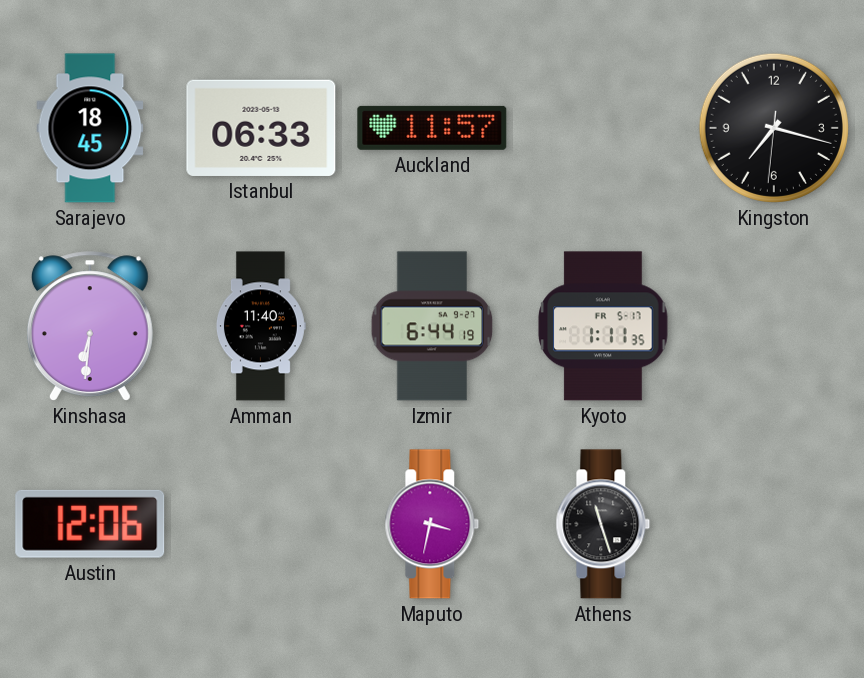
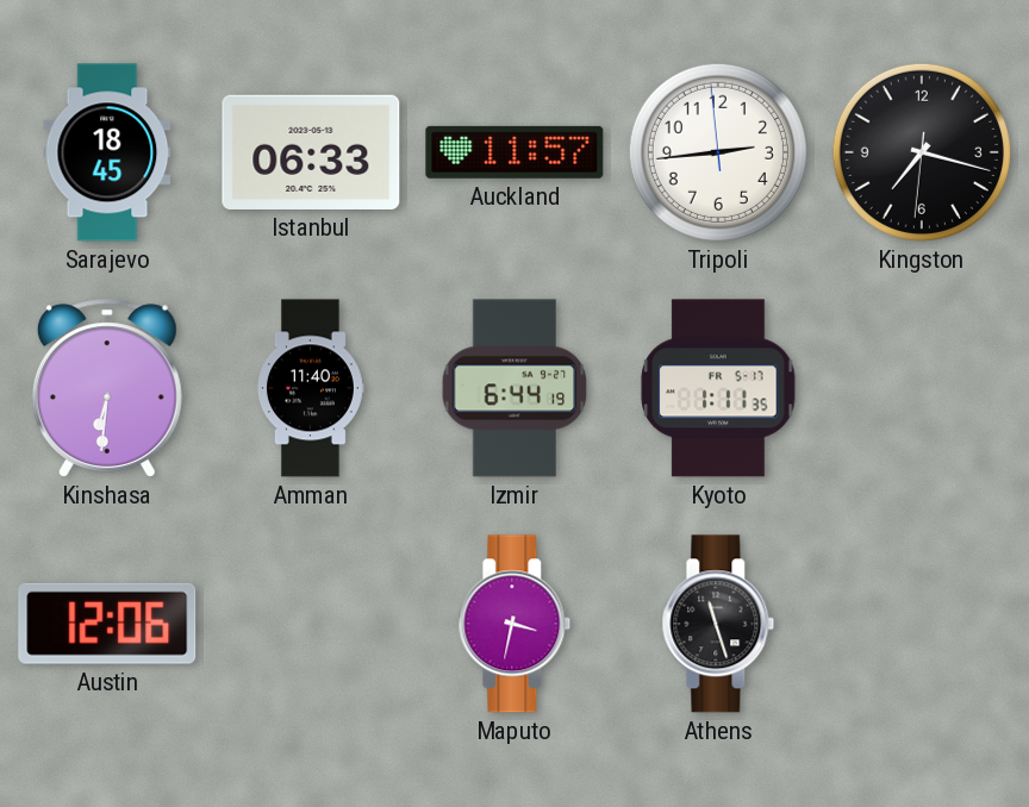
Tripoli: none -> 2:43 (718, 152)
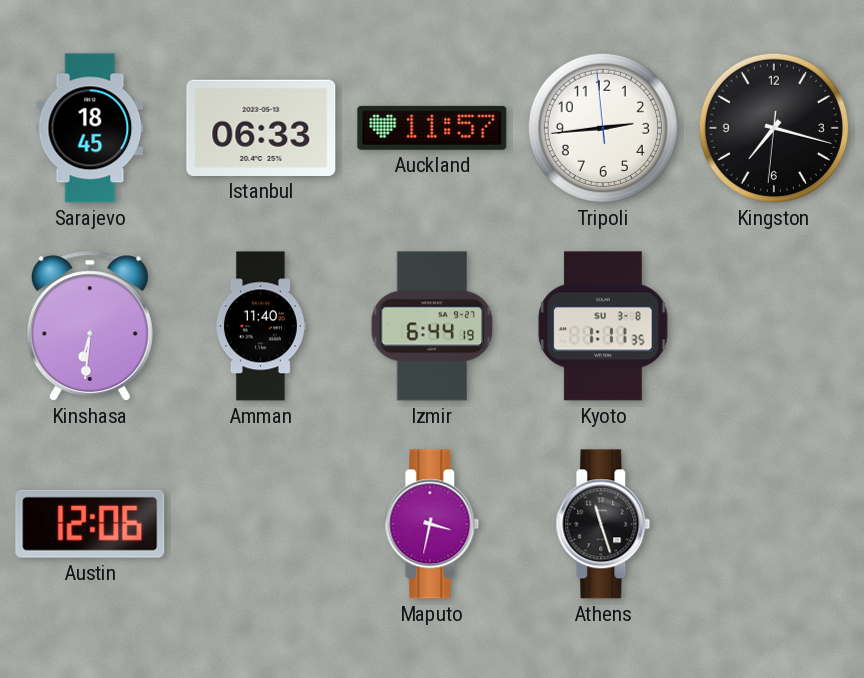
Kyoto date: FR 5-17 -> SU 3-8 (603, 326)
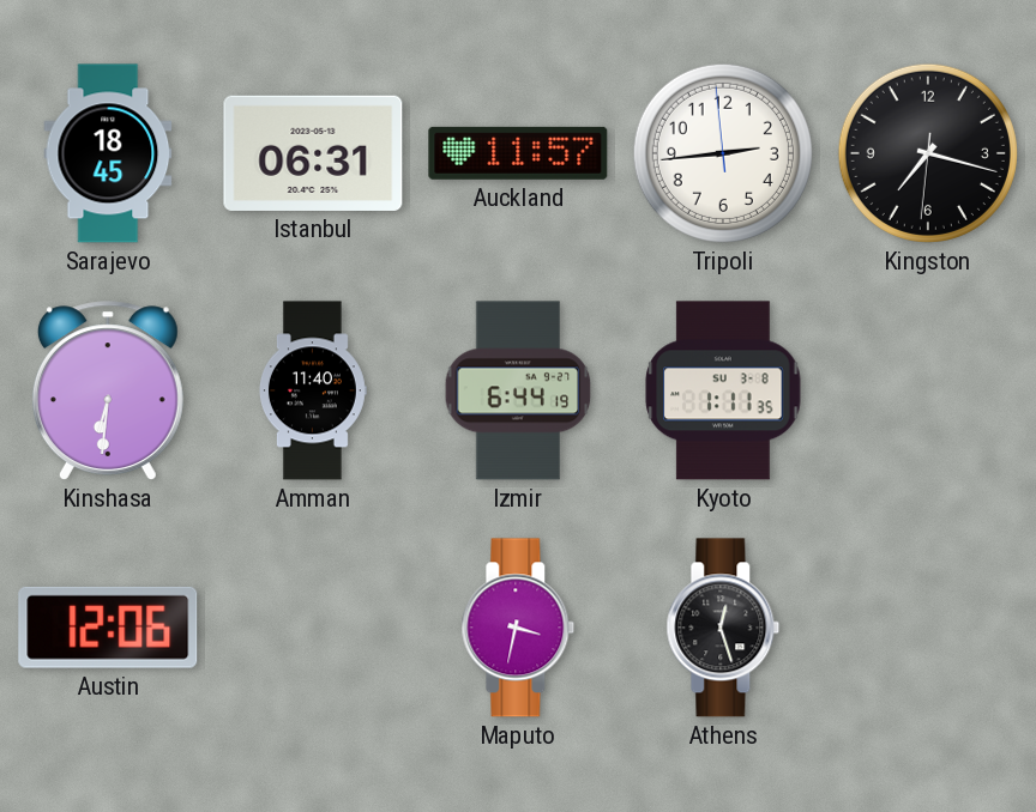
Istanbul: 06:33 -> 06:31 (313, 153)
Athens: 11:27 -> 12:27 (723, 628)
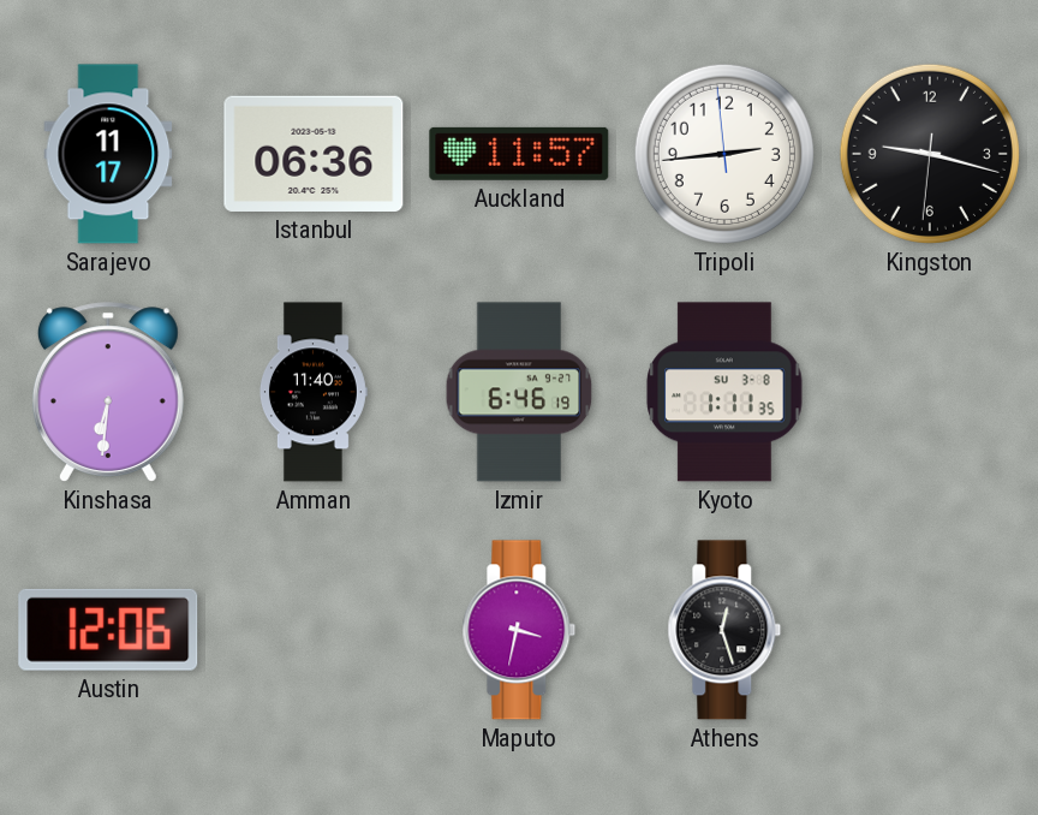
Sarajevo: 18:45 -> 11:17 (108, 154)
Istanbul: 06:31 -> 06:36 (314, 154)
Kingston: 7:17 -> 9:17 (930, 154)
Izmir: 6:44 -> 6:46 (519, 392)
